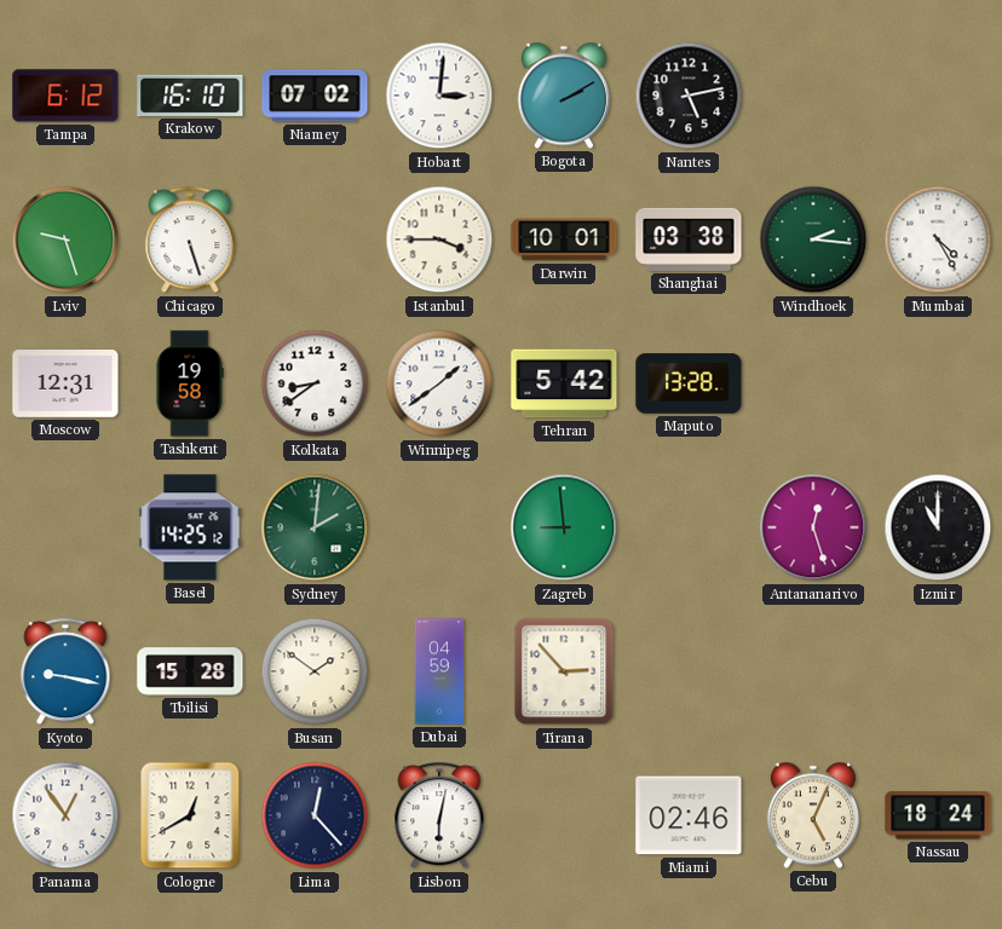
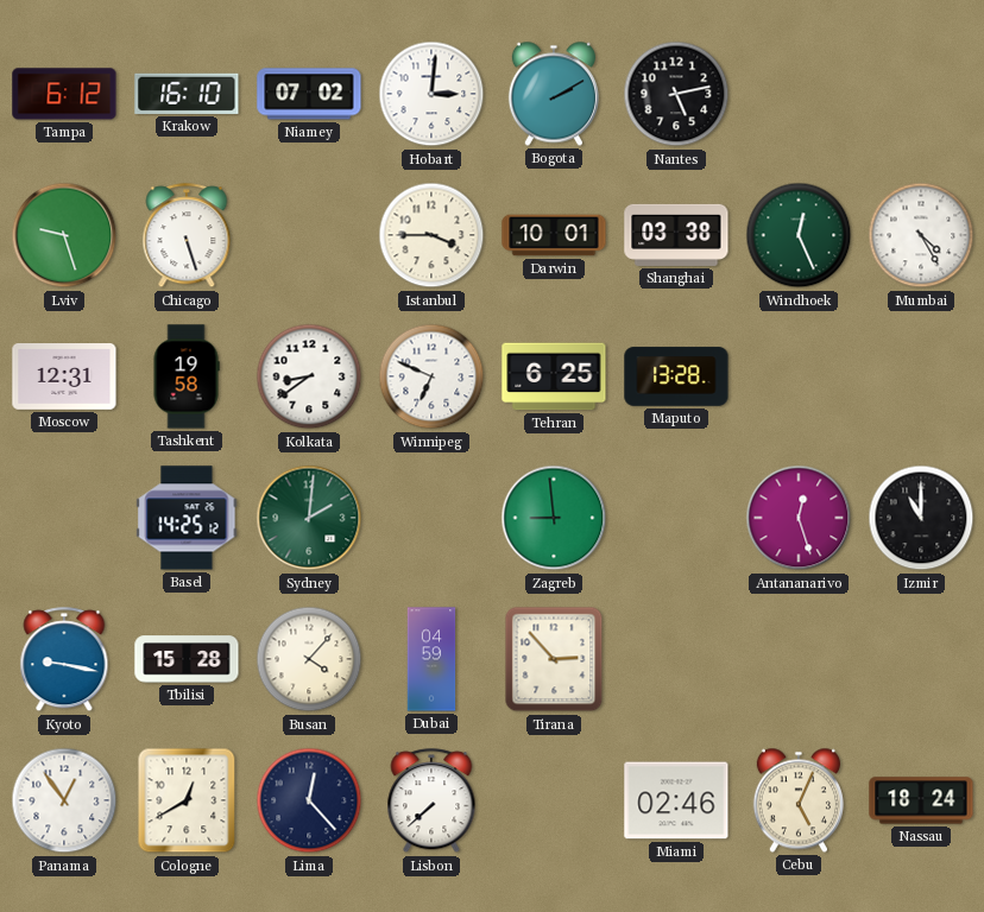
Windhoek: 2:16 -> 12:26 (799, 235)
Winnipeg: 1:39 -> 6:49 (431, 376)
Tehran: 5:42 -> 6:25 (554, 376)
Busan: 1:51 -> 4:07 (309, 659)
Lisbon: 6:02 -> 7:38 (431, 802)
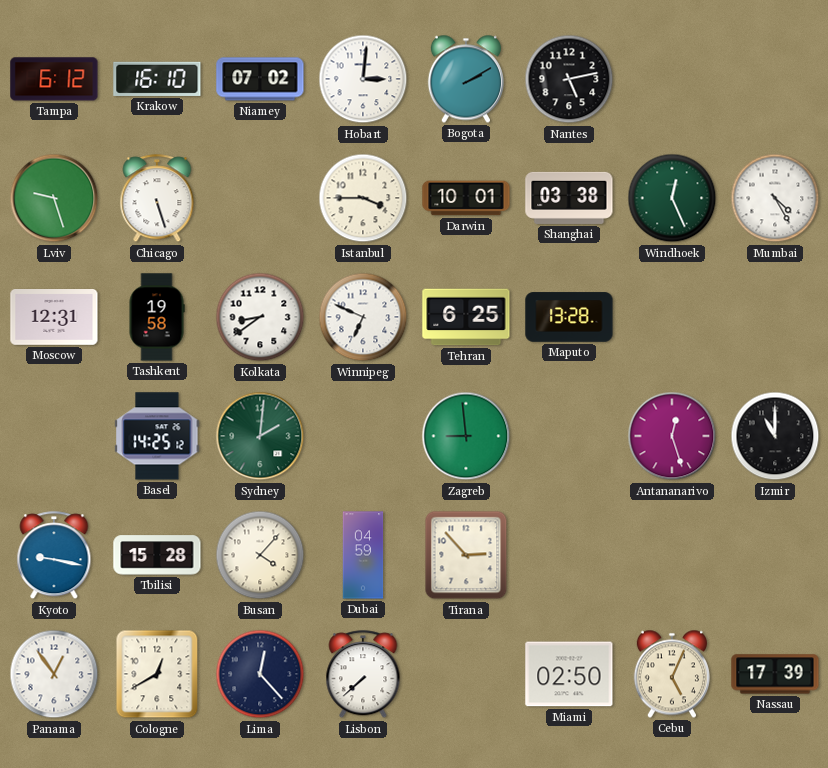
Miami: 02:46 -> 02:50 (569, 674)
Nassau: 18:24 -> 17:39 (775, 674)
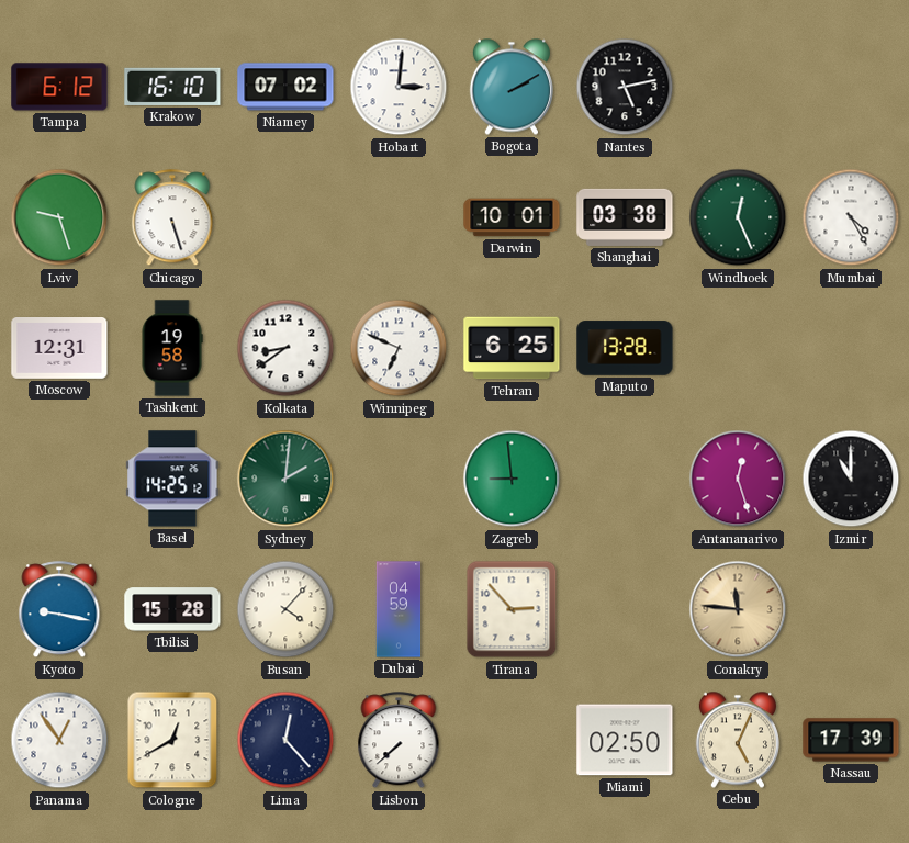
Istanbul: 3:45 -> none (363, 198)
Conakry: none -> 11:46 (738, 609)
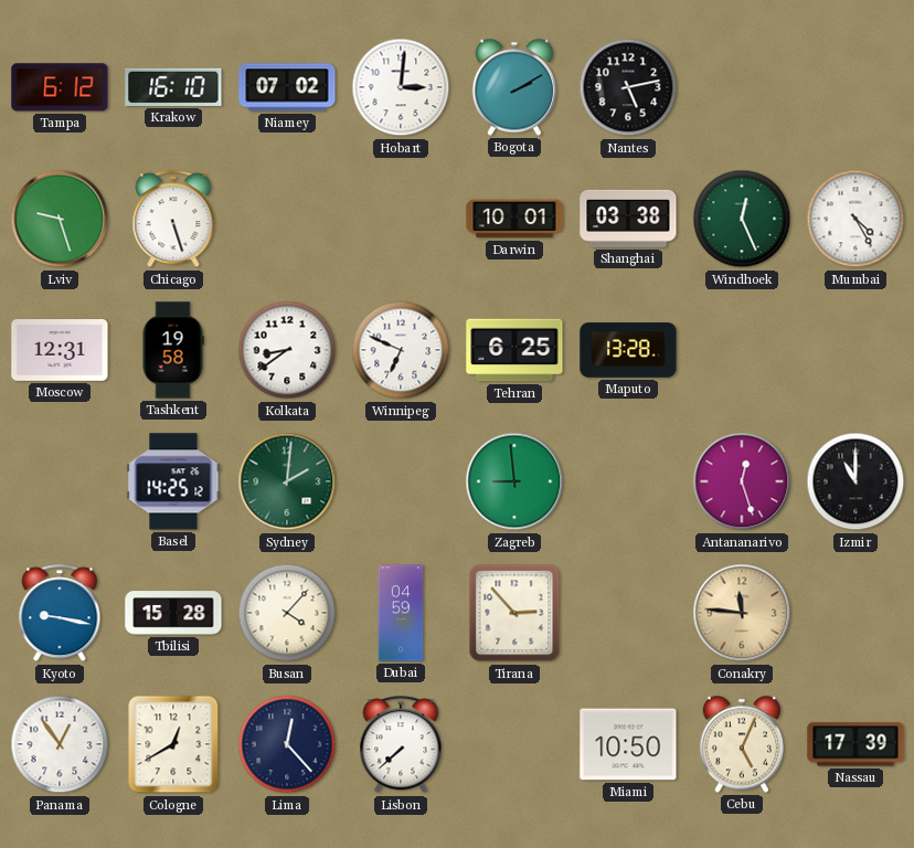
Miami: 02:50 -> 10:50 (628, 744)
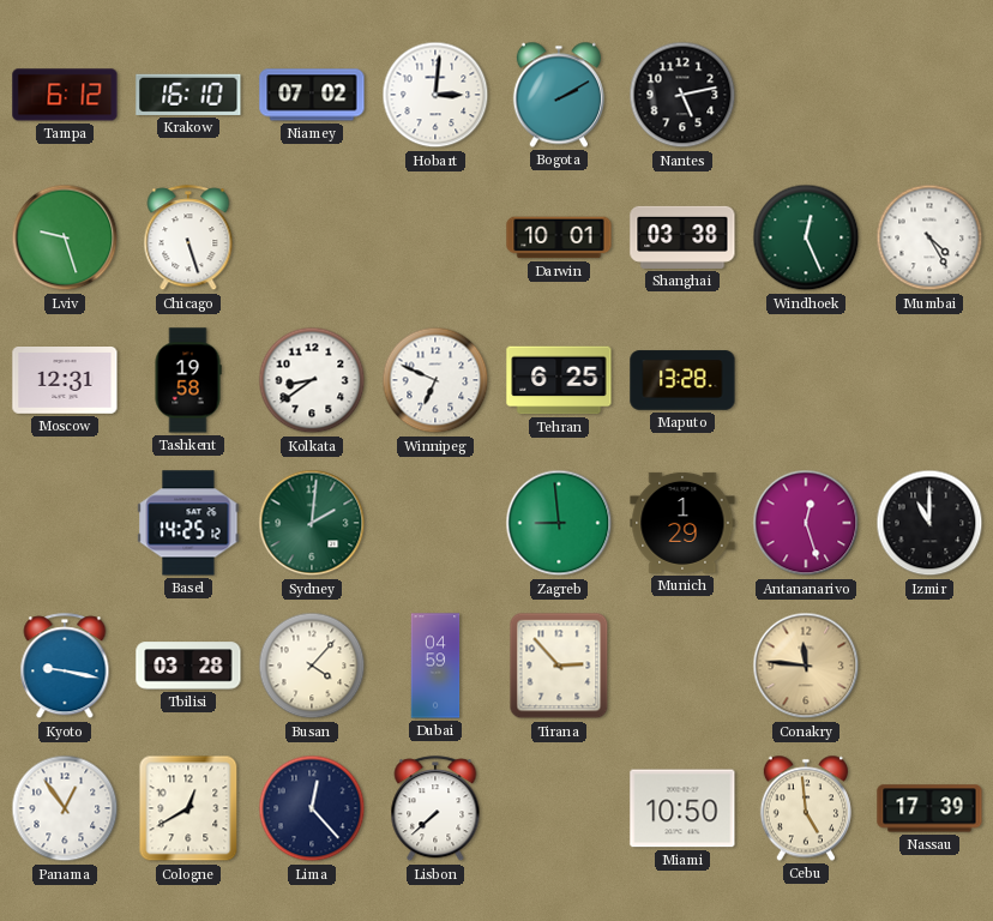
Munich: none -> 1:29 (682, 523)
Tbilisi: 15:28 -> 03:28 (188, 666)
Cebu: 5:04 -> 4:59 (806, 808)
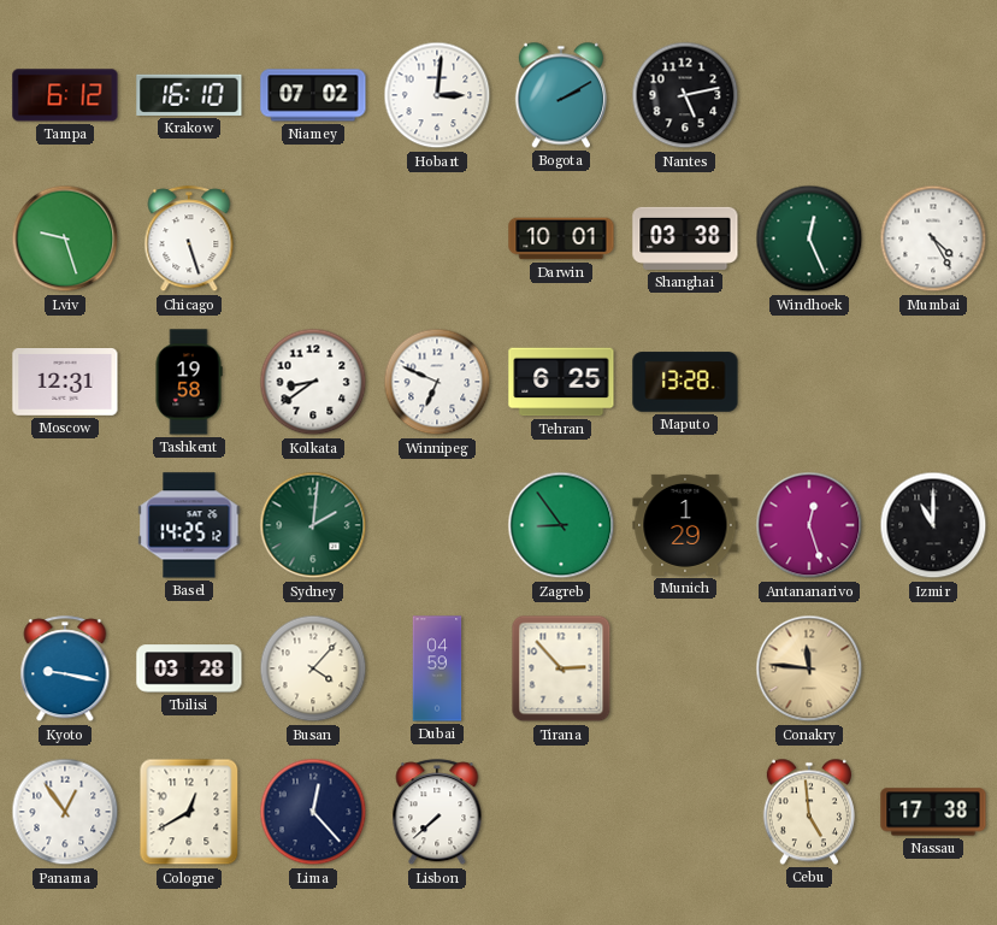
Zagreb: 8:59 -> 8:54 (561, 525)
Miami: 10:50 -> none (682, 808)
Nassau: 17:39 -> 17:38 (933, 812)
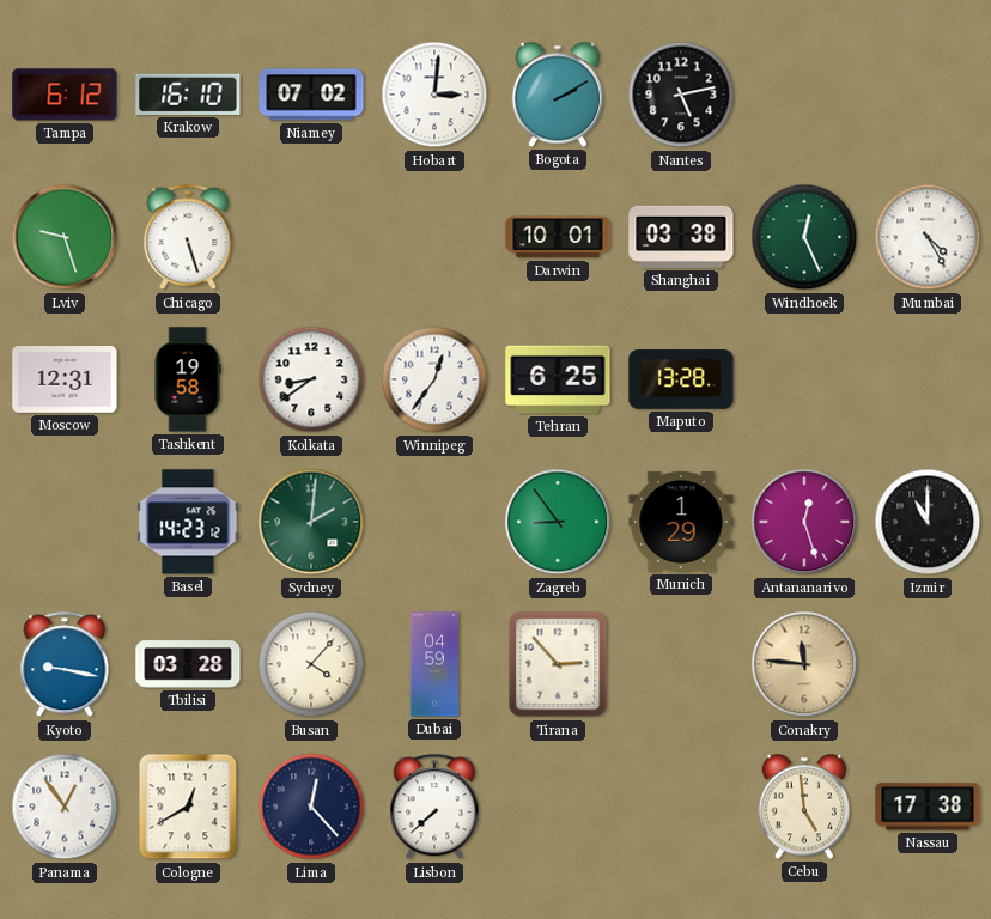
Winnipeg: 6:49 -> 12:36 (434, 379)
Basel: 14:25 -> 14:23 (188, 522)
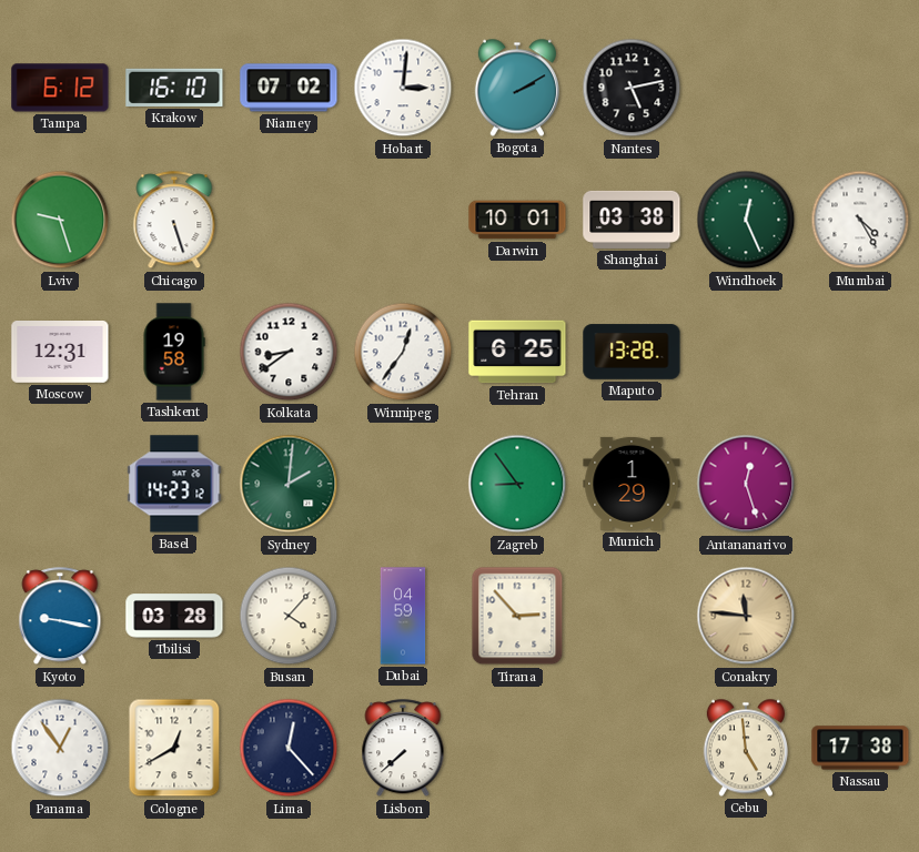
Izmir: 11:00 -> none (928, 522)
